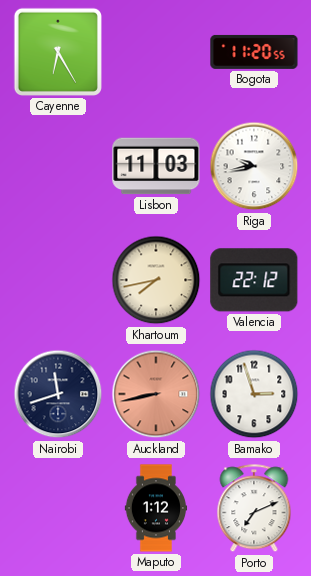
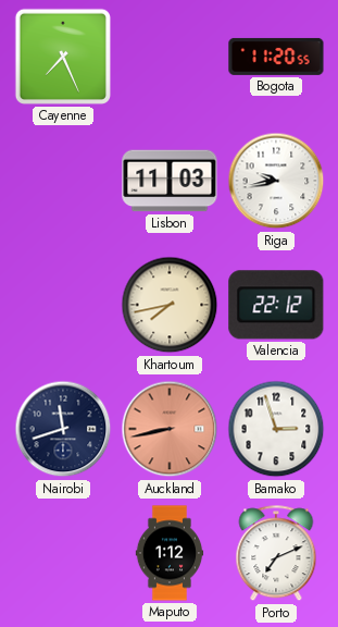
Cayenne: 6:25 -> 7:26 (63, 57)
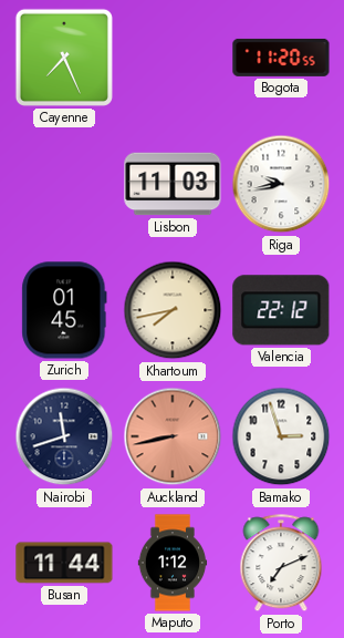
Zurich: none -> 01:45 (64, 310)
Busan: none -> 11:44 (64, 563)
